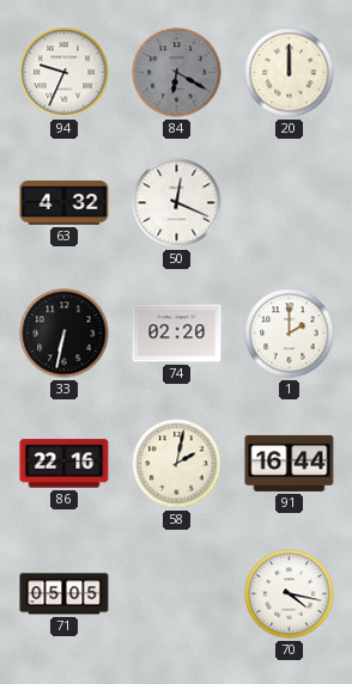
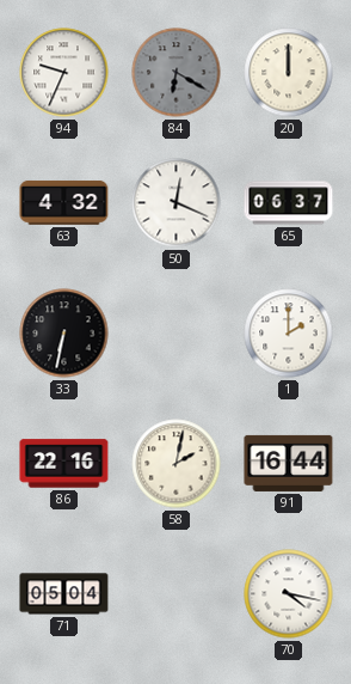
65: none -> 06:37 (289, 203)
74: 02:20 -> none (177, 334)
71: 05:05 -> 05:04 (64, 594)
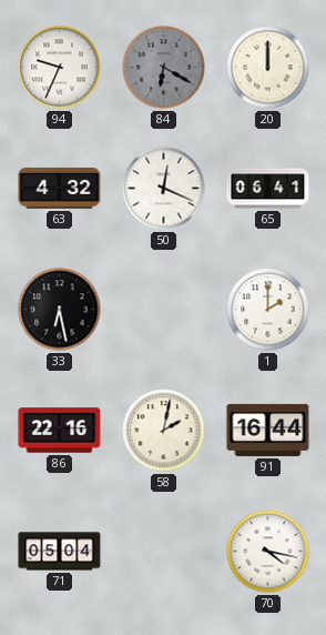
65: 06:37 -> 06:41 (268, 189)
33: 6:32 -> 6:28 (60, 310)
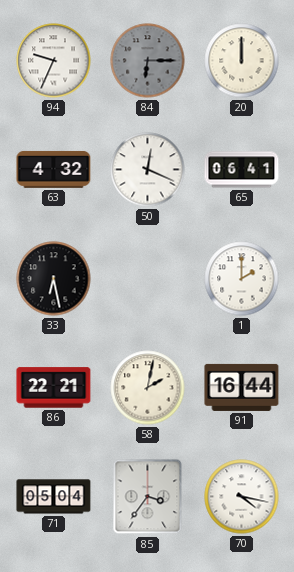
84: 6:20 -> 6:15 (148, 61)
86: 22:16 -> 22:21 (54, 388)
85: none -> 3:36 (148, 497)
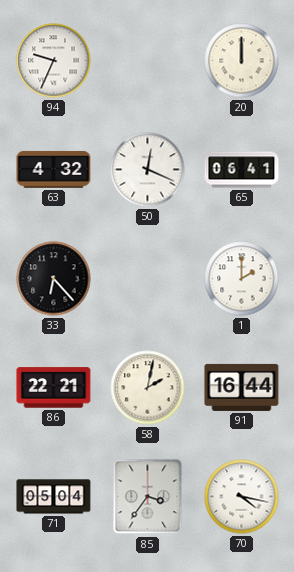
84: 6:15 -> none (148, 61)
33: 6:28 -> 6:23 (54, 279)
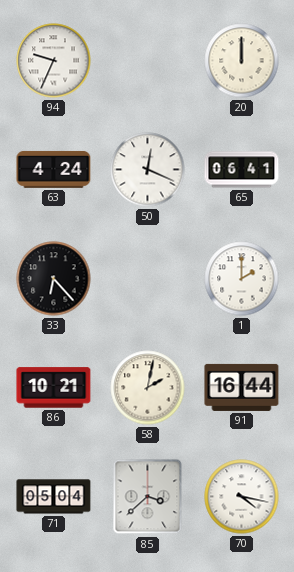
63: 4:32 -> 4:24 (54, 169)
86: 22:21 -> 10:21 (54, 388)
85: 3:36 -> 3:38 (148, 497)
